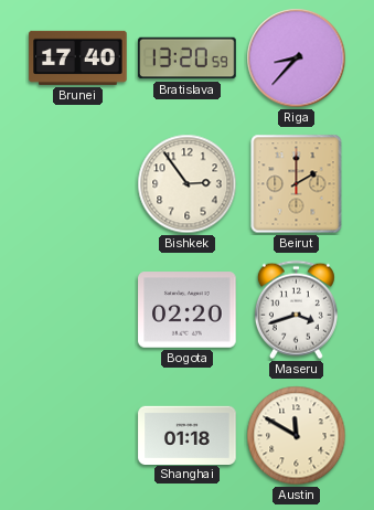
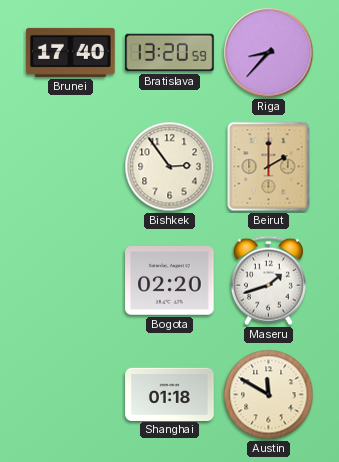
Maseru: 3:42 -> 1:42 (268, 281)
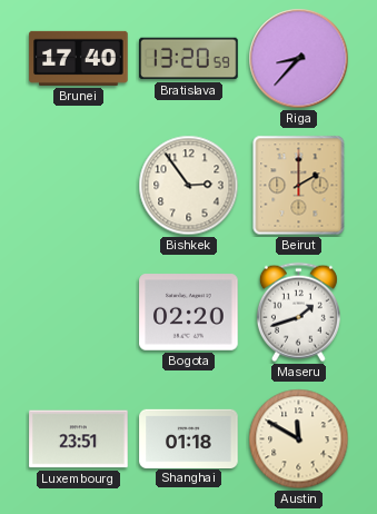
Luxembourg: none -> 23:51 (79, 439)
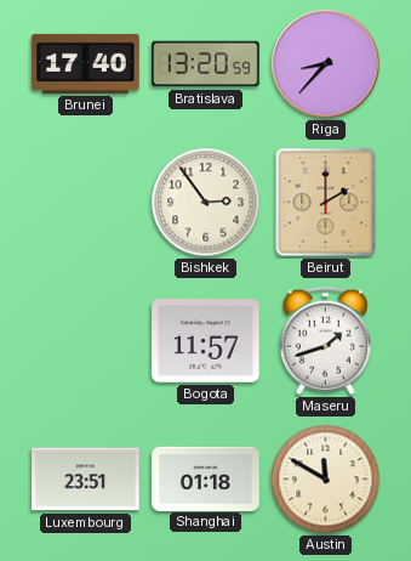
Bogota: 02:20 -> 11:57 (206, 341)
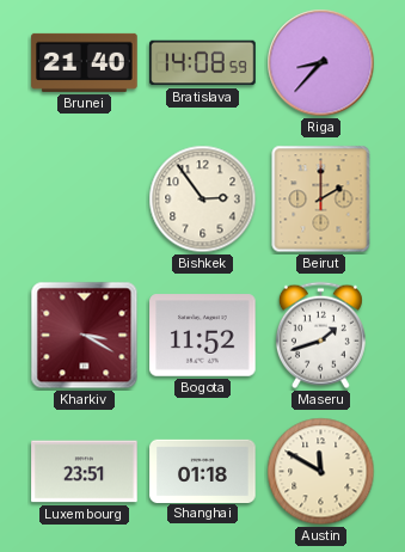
Brunei: 17:40 -> 21:40 (85, 62)
Bratislava: 13:20 -> 14:08 (203, 63)
Kharkiv: none -> 3:20 (85, 336)
Bogota: 11:57 -> 11:52 (203, 336)
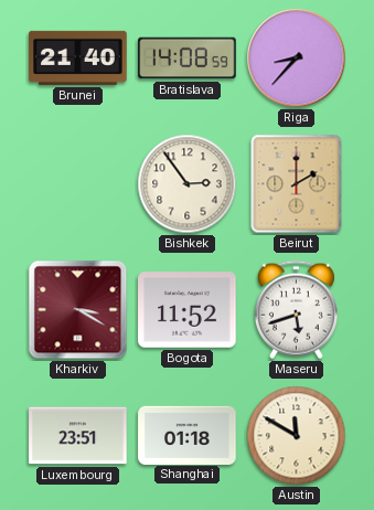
Maseru: 1:42 -> 5:42 (296, 310)
